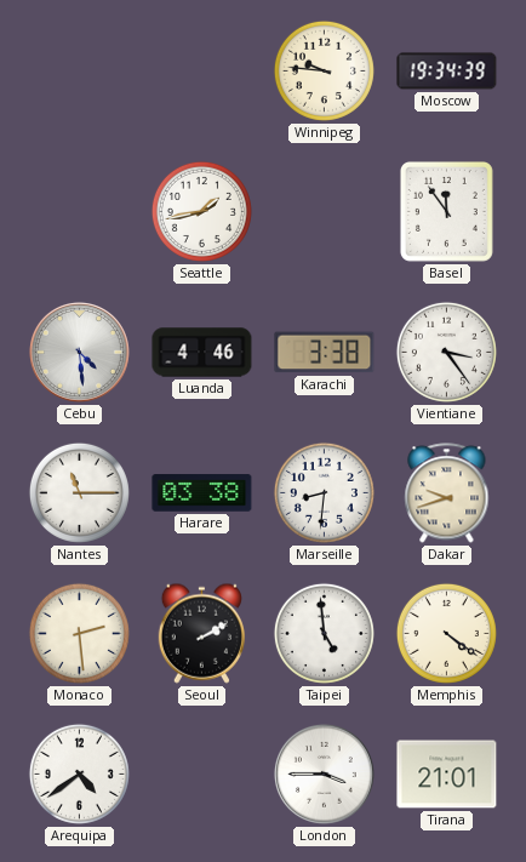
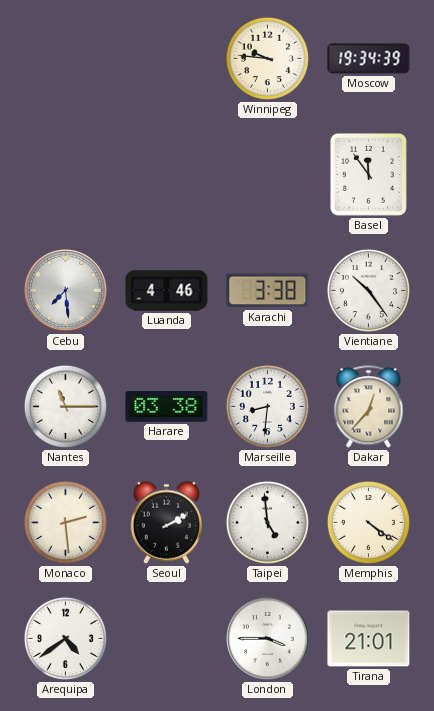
Seattle: 1:43 -> none (201, 211)
Cebu: 4:29 -> 7:29 (65, 290)
Vientiane: 3:24 -> 10:24 (368, 290)
Dakar: 9:42 -> 12:37 (369, 407)
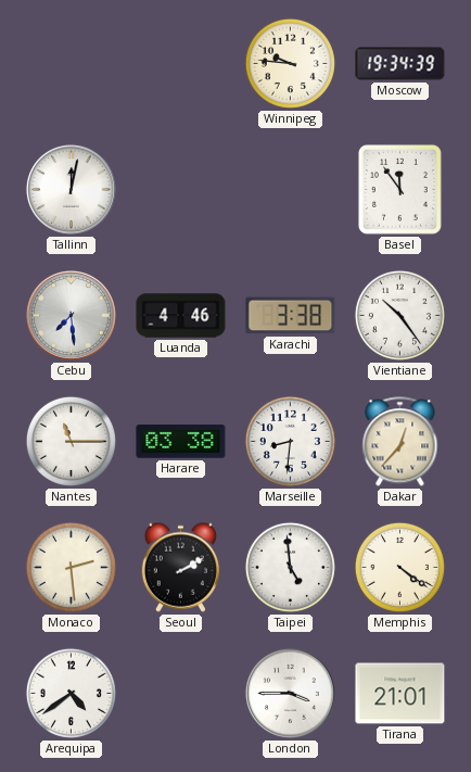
Tallinn: none -> 12:02 (71, 189)
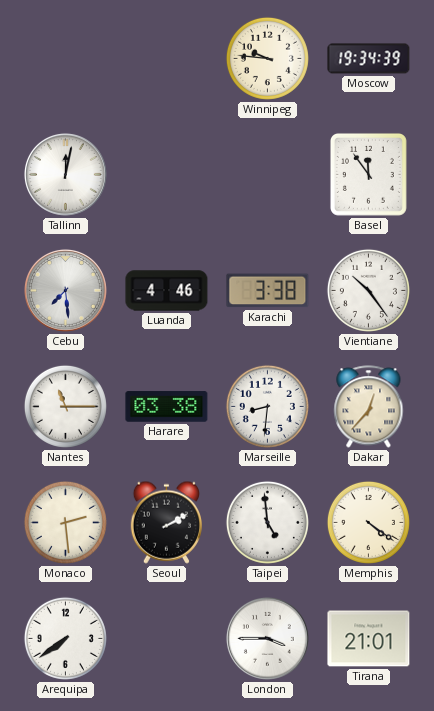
Arequipa: 4:39 -> 7:39 (65, 638)
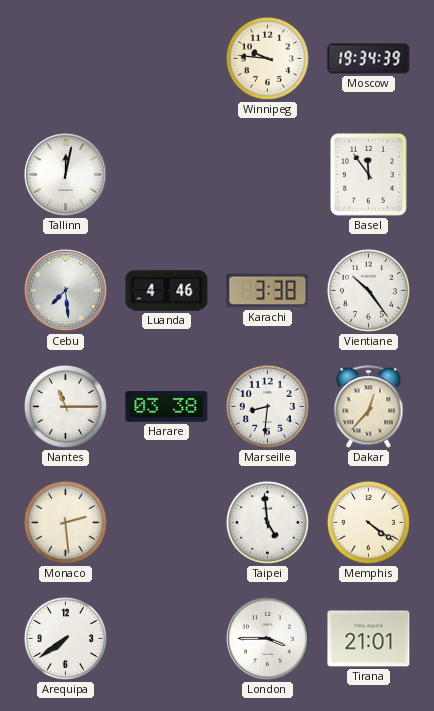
Seoul: 2:10 -> none (166, 522)
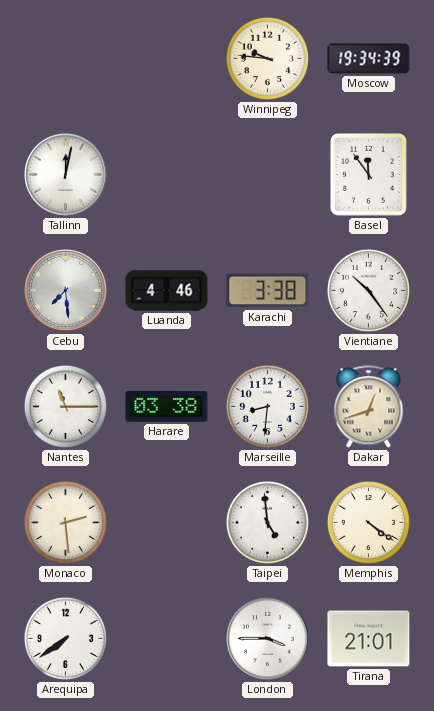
Dakar: 12:37 -> 12:42 (369, 407)
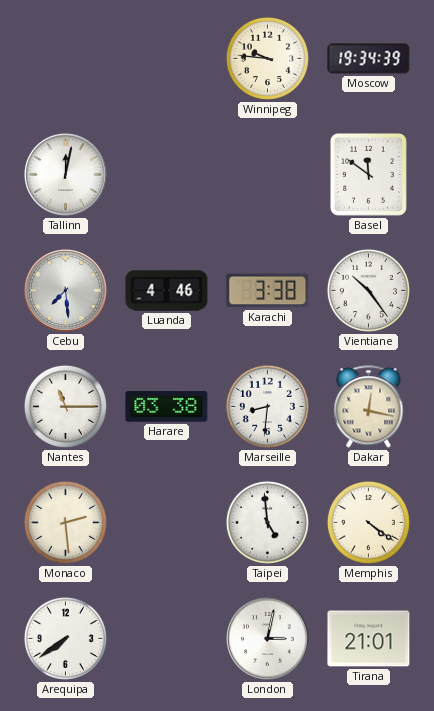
Basel: 11:54 -> 11:51 (368, 174)
Dakar: 12:42 -> 12:17 (369, 407)
London: 3:45 -> 3:02 (267, 638)
